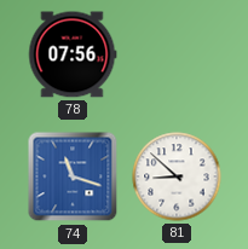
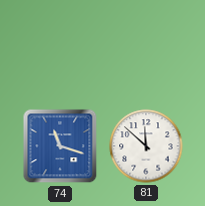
78: 07:56 -> none (73, 54)
81: 8:52 -> 11:52 (146, 146)
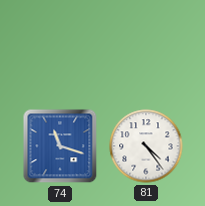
81: 11:52 -> 4:24 (146, 146)
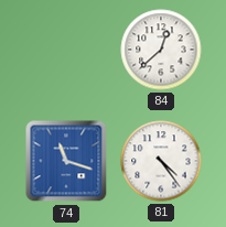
84: none -> 12:38 (161, 50)
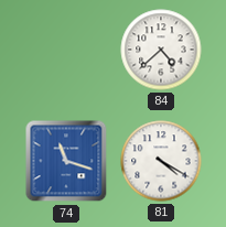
84: 12:38 -> 4:38 (161, 50)
81: 4:24 -> 4:20 (161, 161)
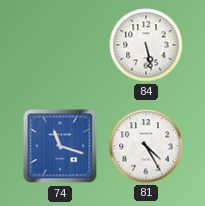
84: 4:38 -> 5:28 (146, 45)
81: 4:20 -> 4:25 (146, 146)
